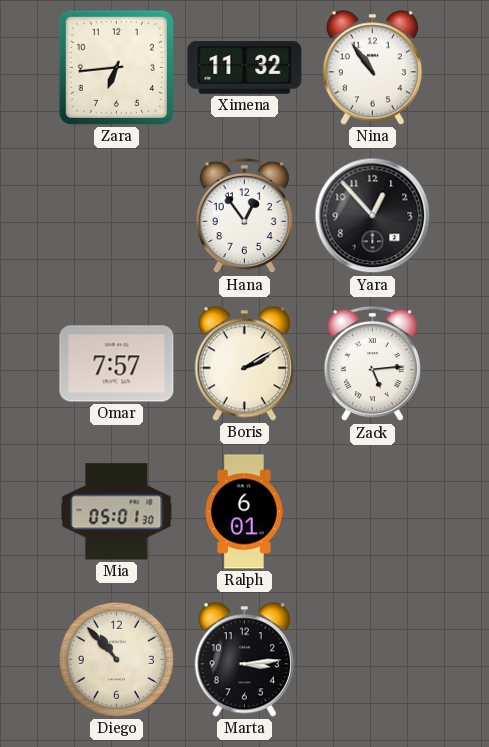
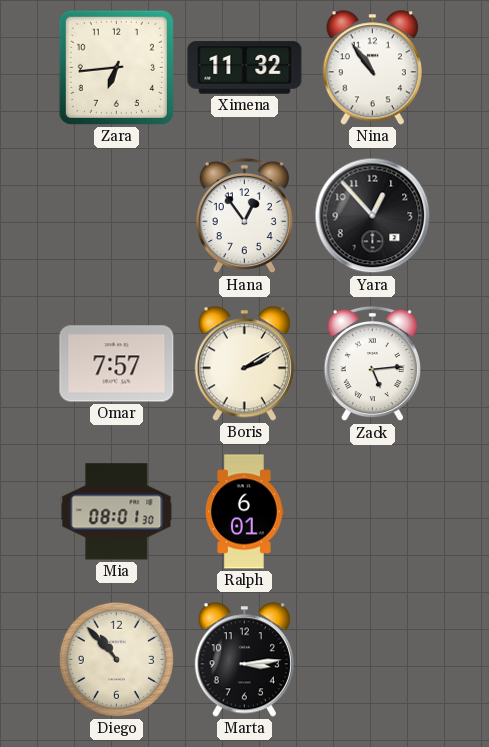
Mia: 05:01 -> 08:01 (117, 512)
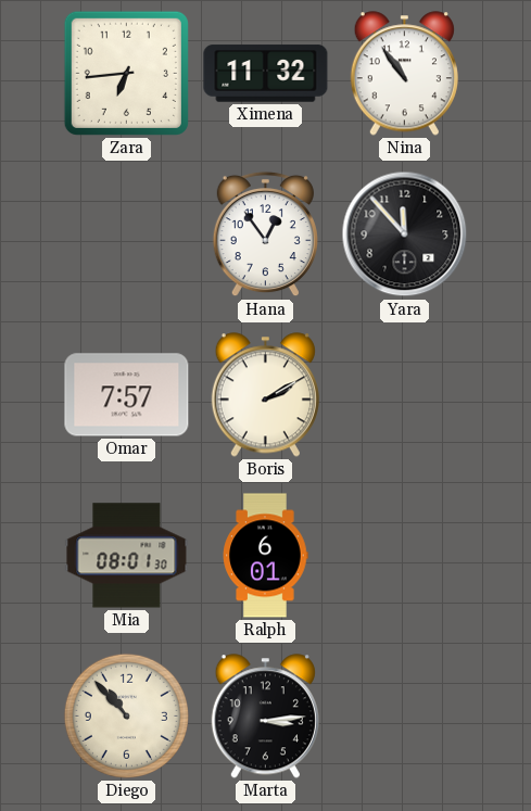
Yara: 12:53 -> 11:53 (405, 235)
Zack: 5:14 -> none (372, 364)
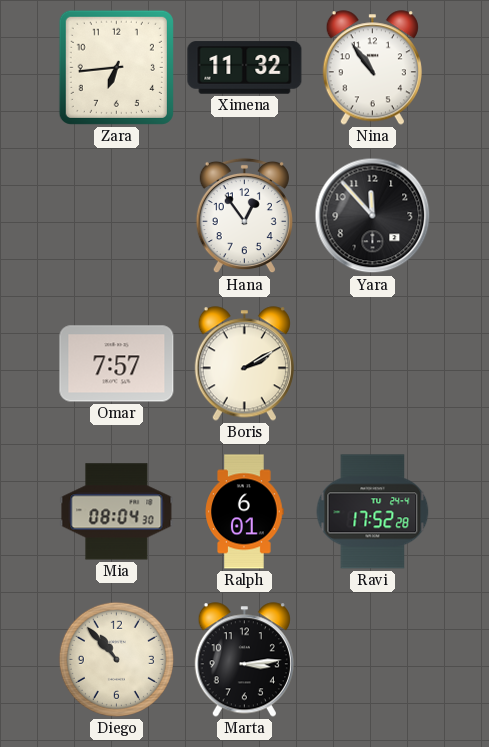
Mia: 08:01 -> 08:04 (117, 512)
Ravi: none -> 17:52 (373, 512)
